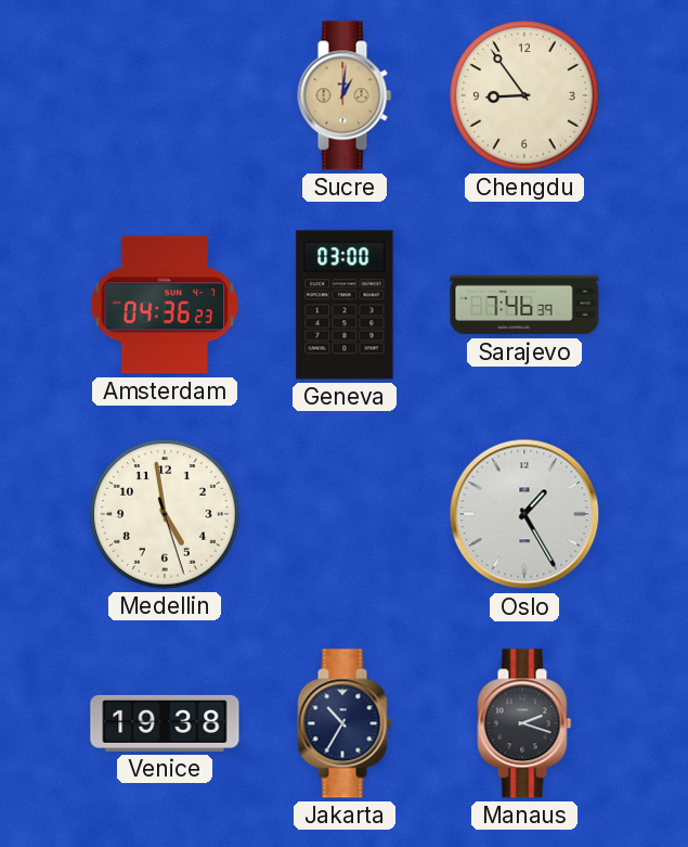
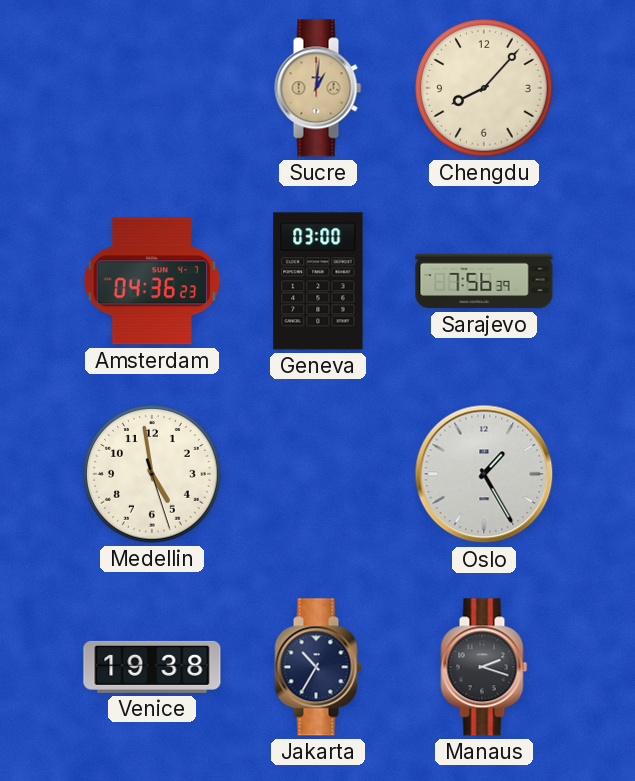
Chengdu: 8:54 -> 8:07 (484, 88)
Sarajevo: 7:46 -> 7:56 (484, 281)
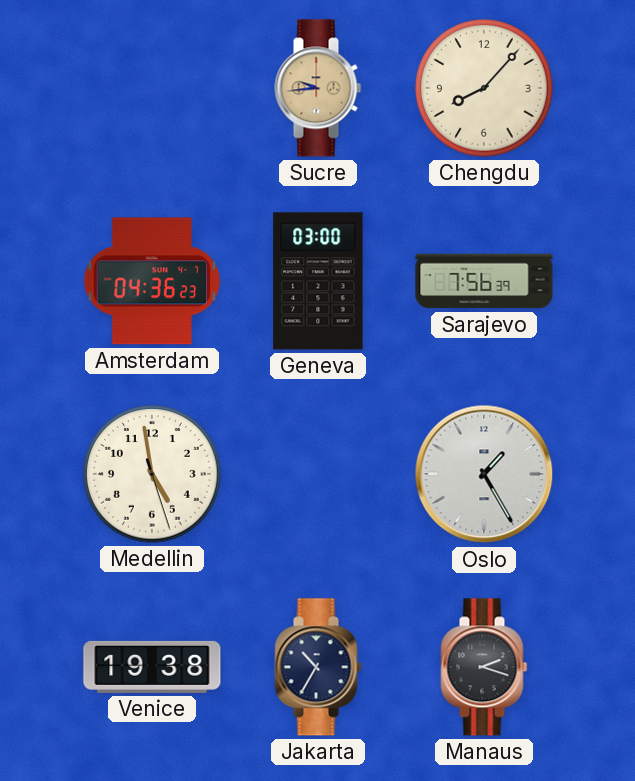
Sucre: 1:01 -> 9:44 (318, 88)
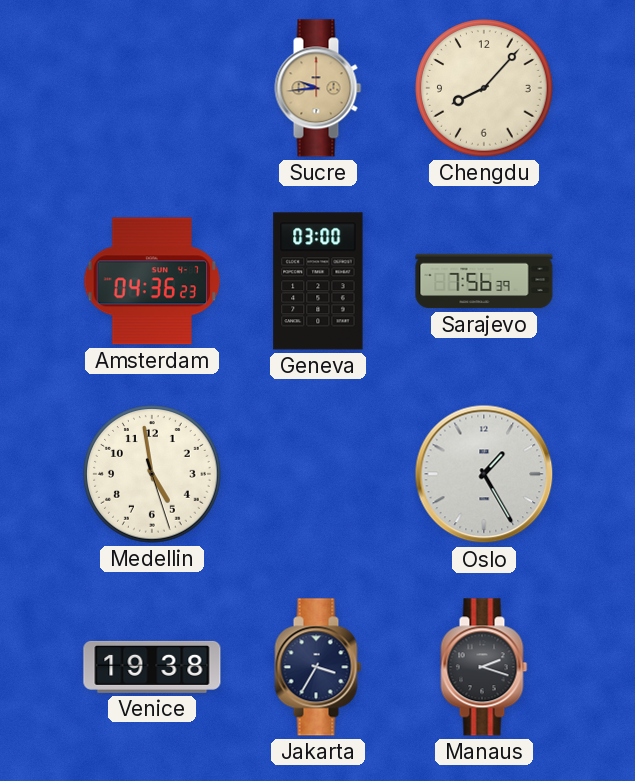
Jakarta: 10:35 -> 3:35 (318, 667)
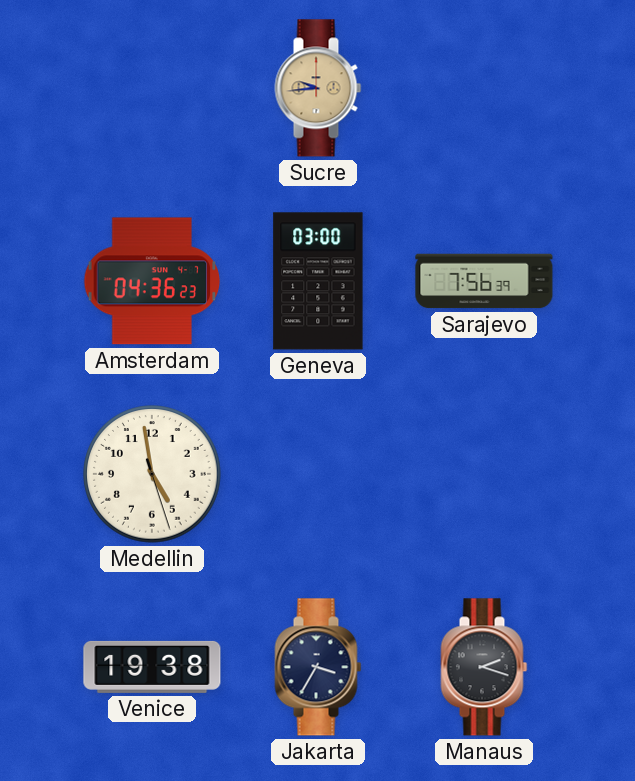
Chengdu: 8:07 -> none (484, 88)
Oslo: 1:25 -> none (484, 474)
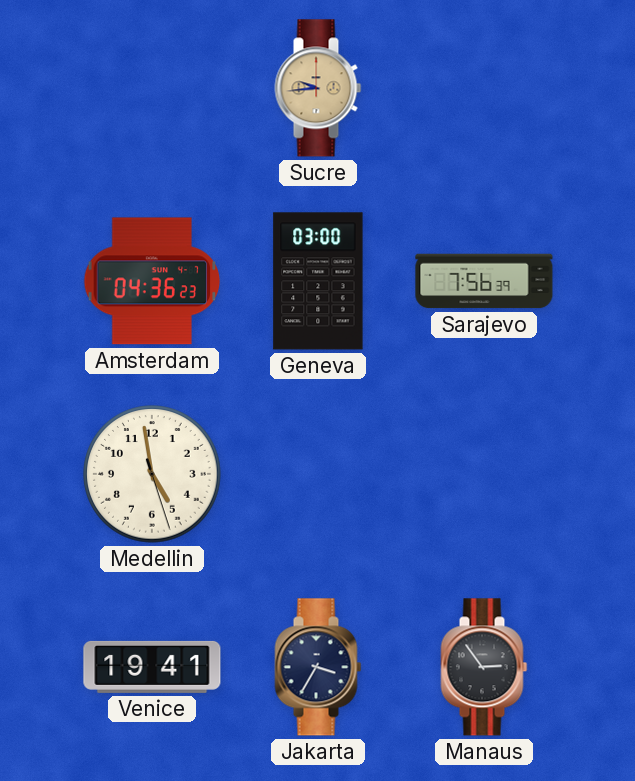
Venice: 19:38 -> 19:41 (152, 667)
Manaus: 2:18 -> 2:54 (484, 667)
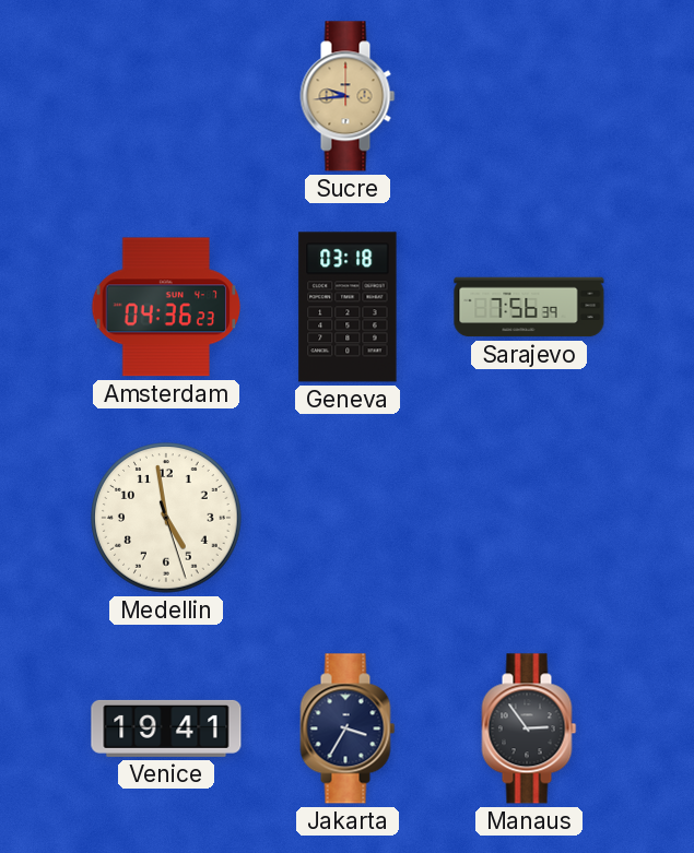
Geneva: 03:00 -> 03:18 (348, 307)
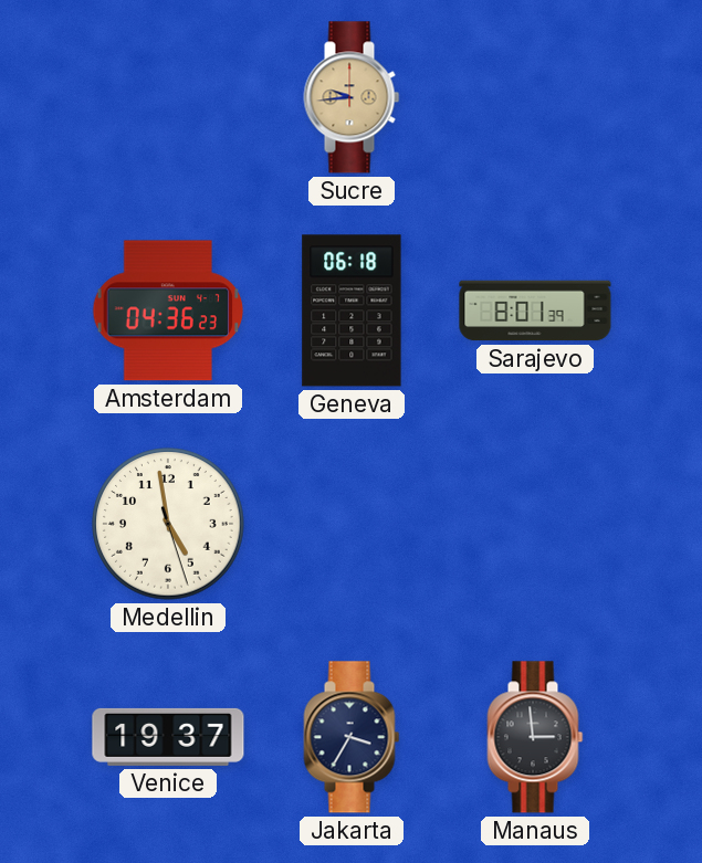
Geneva: 03:18 -> 06:18 (352, 311)
Sarajevo: 7:56 -> 8:01 (535, 311)
Venice: 19:41 -> 19:37 (168, 737)
Manaus: 2:54 -> 2:59 (535, 737)
